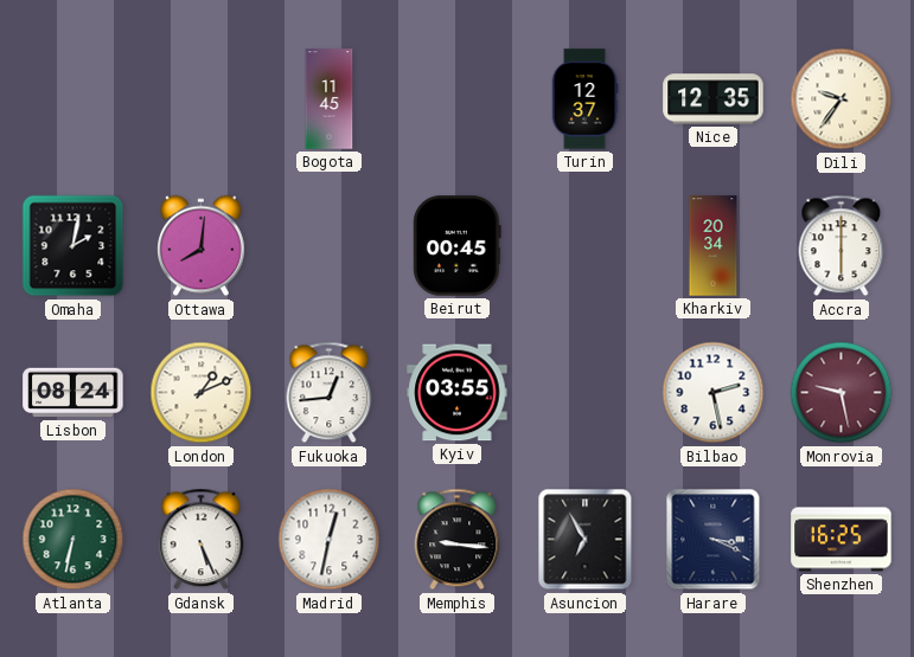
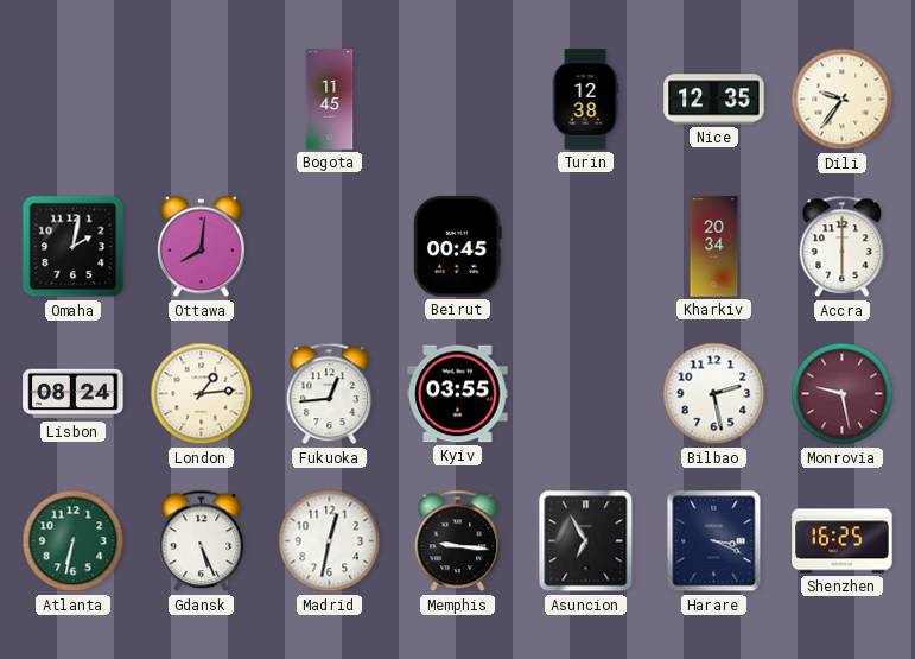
Turin: 12:37 -> 12:38 (585, 100)
London: 1:11 -> 1:14 (202, 394)
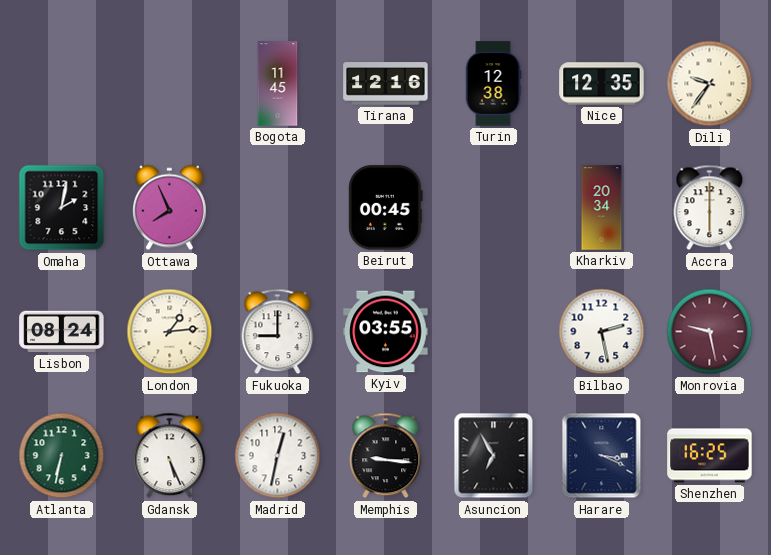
Tirana: none -> 12:16 (386, 84)
Ottawa: 8:01 -> 7:56 (170, 208)
Fukuoka: 12:44 -> 9:00 (278, 332)
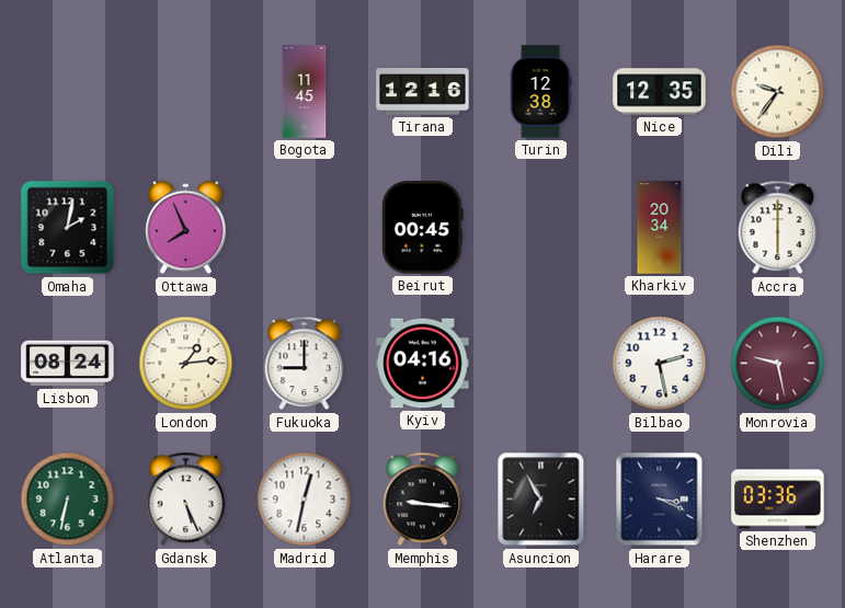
Kyiv: 03:55 -> 04:16 (423, 364)
Shenzhen: 16:25 -> 03:36 (778, 500)
